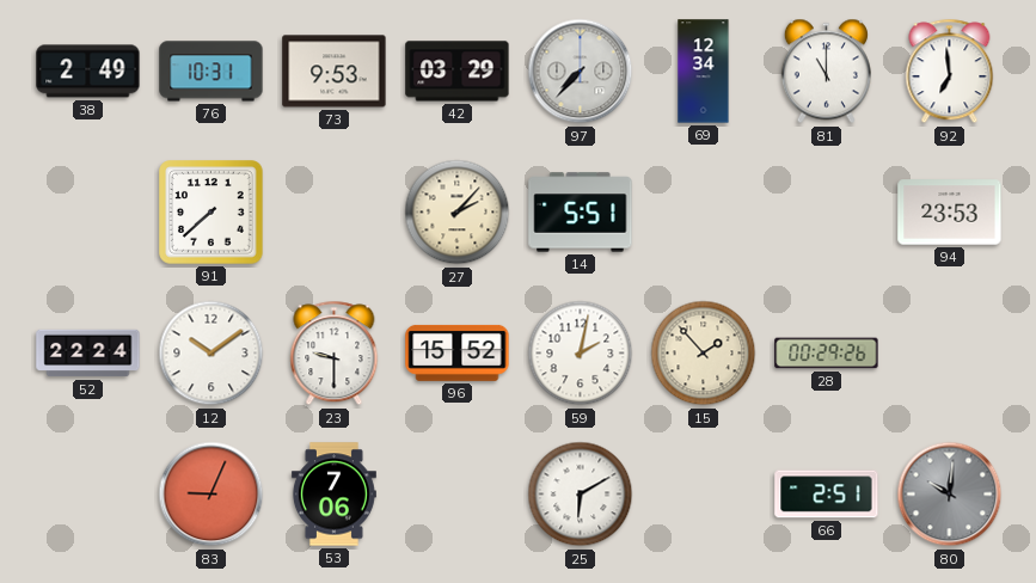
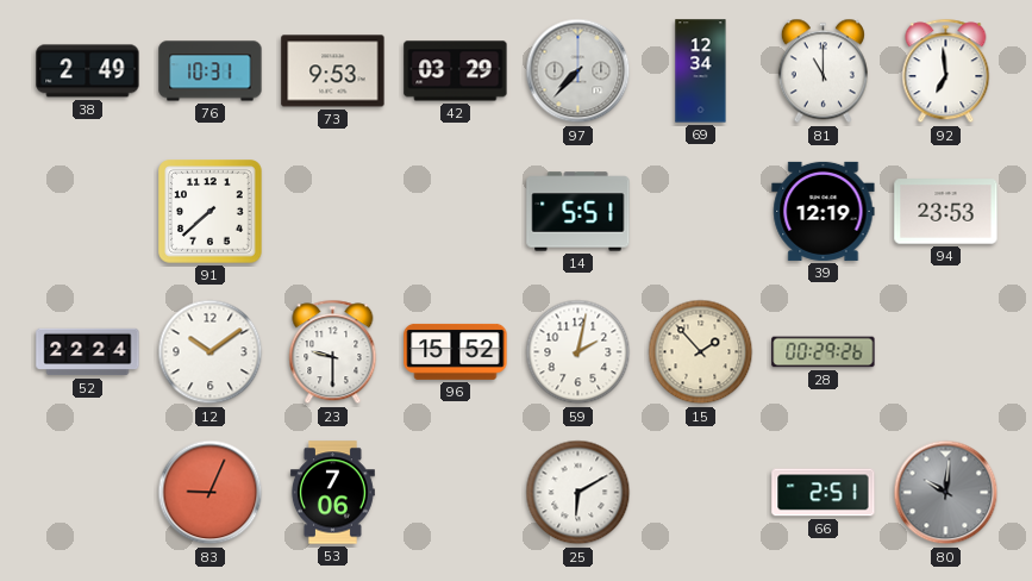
27: 2:07 -> none (458, 213)
39: none -> 12:19 (824, 211)
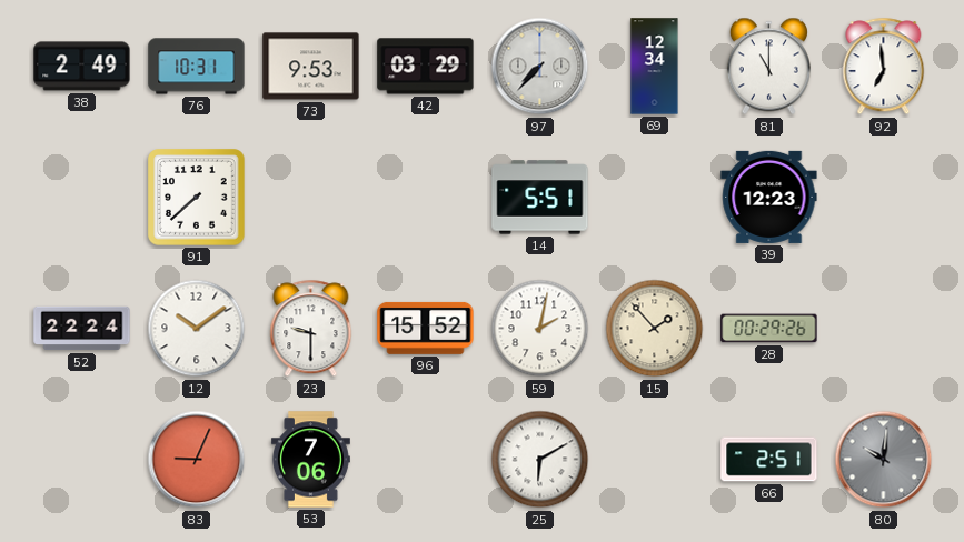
39: 12:19 -> 12:23 (769, 197)
94: 23:53 -> none (946, 212)
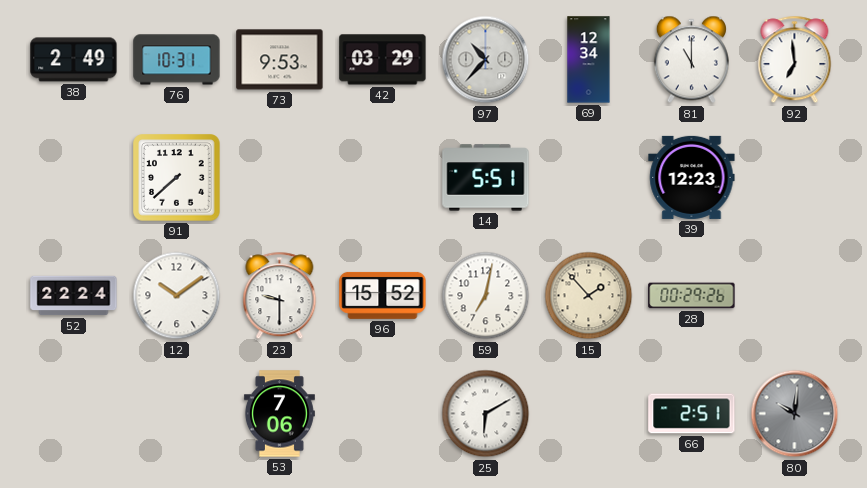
97: 7:37 -> 10:37 (486, 60)
59: 2:02 -> 7:02 (486, 296)
83: 9:04 -> none (197, 460)
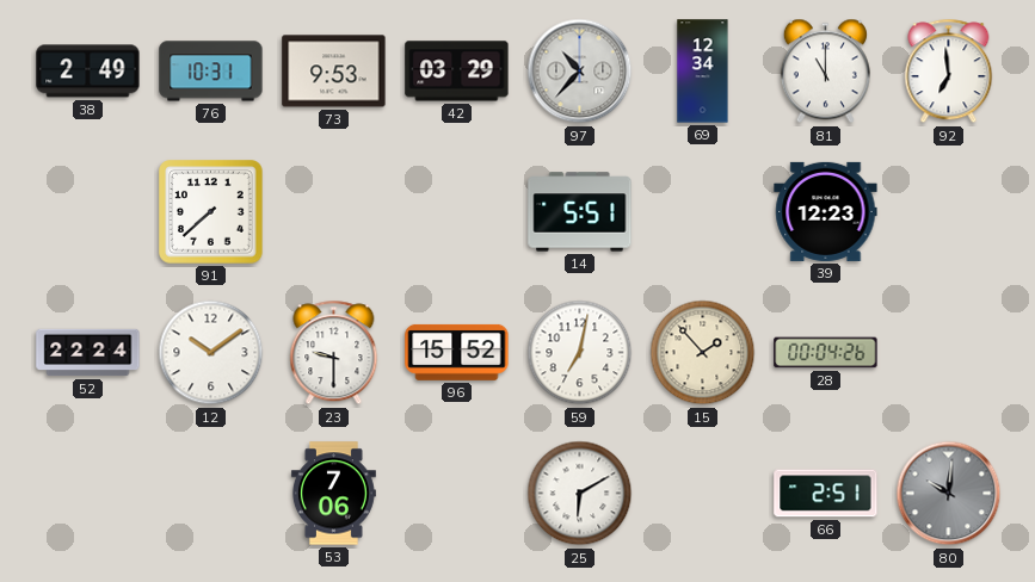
28: 00:29 -> 00:04 (826, 353)
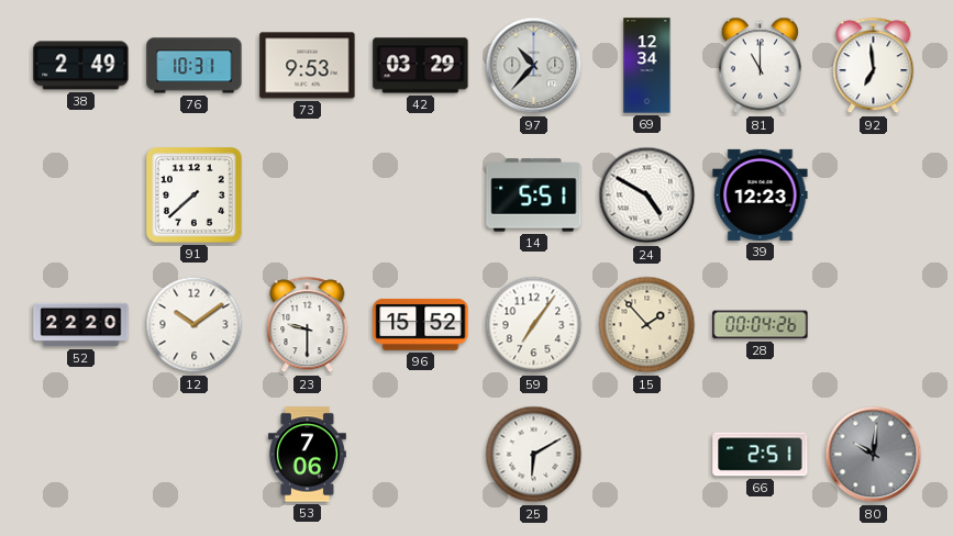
24: none -> 4:50 (647, 196)
52: 22:24 -> 22:20 (81, 325)
59: 7:02 -> 7:06 (534, 325)
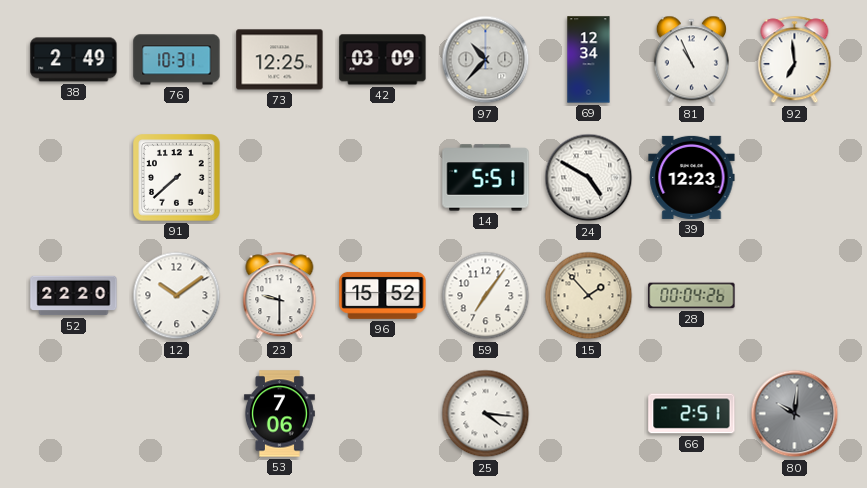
73: 9:53 -> 12:25 (280, 60)
42: 03:29 -> 03:09 (383, 60)
81: 11:00 -> 10:56 (691, 60)
25: 6:10 -> 4:16 (486, 414)
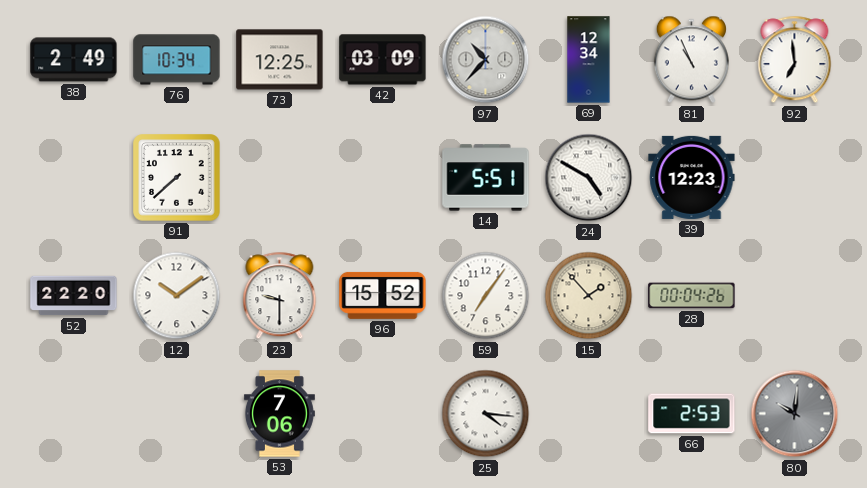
76: 10:31 -> 10:34 (177, 60)
66: 2:51 -> 2:53 (692, 414)
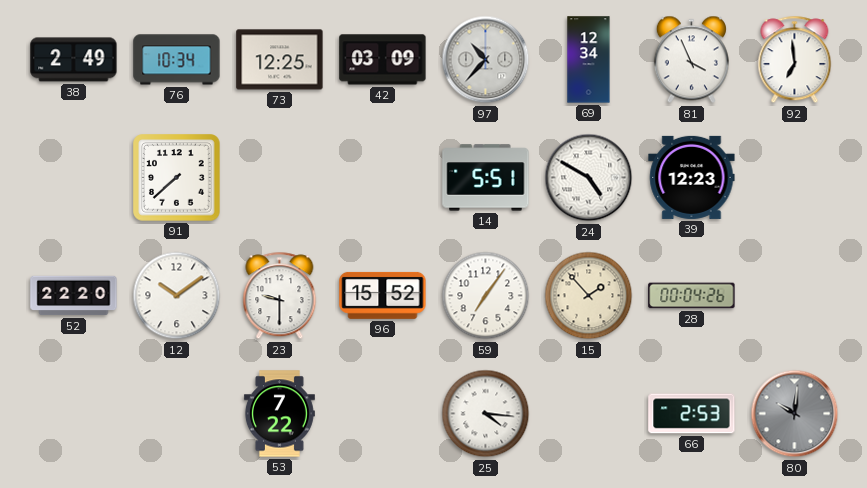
81: 10:56 -> 3:56 (691, 60)
53: 7:06 -> 7:22 (279, 414)
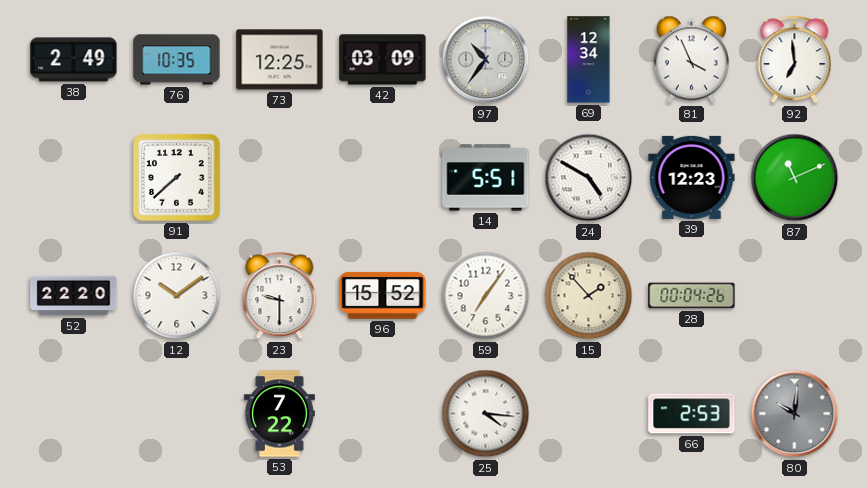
76: 10:34 -> 10:35 (177, 60)
97: 10:37 -> 10:36 (486, 60)
87: none -> 11:11 (795, 178)
